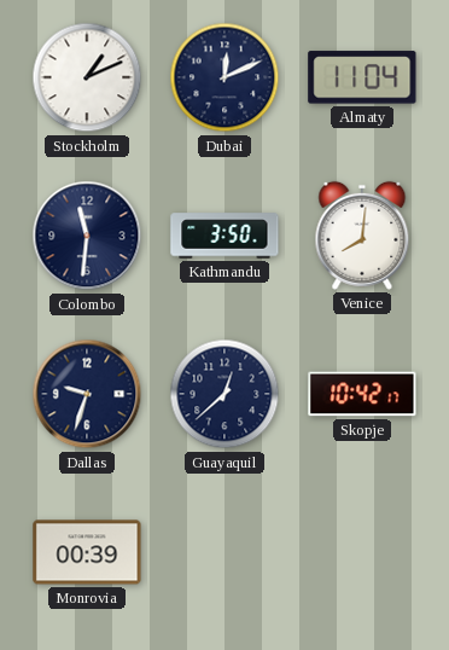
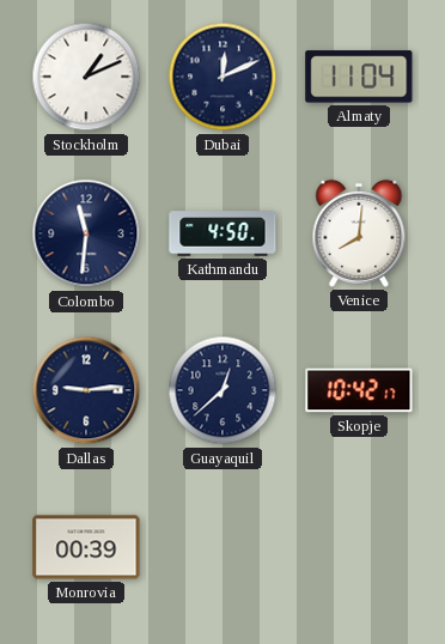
Kathmandu: 3:50 -> 4:50 (222, 233)
Dallas: 9:33 -> 9:14 (86, 390)
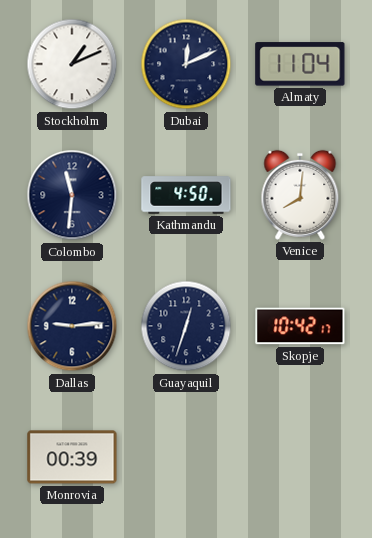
Guayaquil: 12:38 -> 12:33 (186, 326)
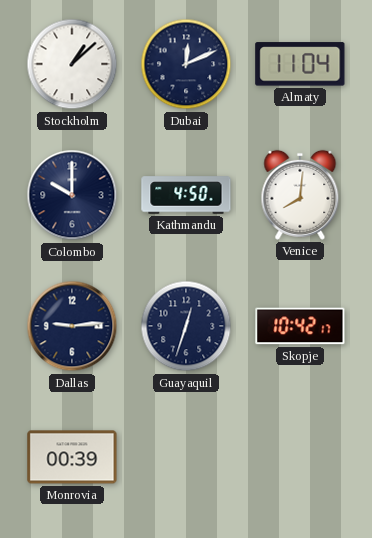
Stockholm: 1:11 -> 1:08 (72, 64)
Colombo: 11:31 -> 10:00 (72, 195)
